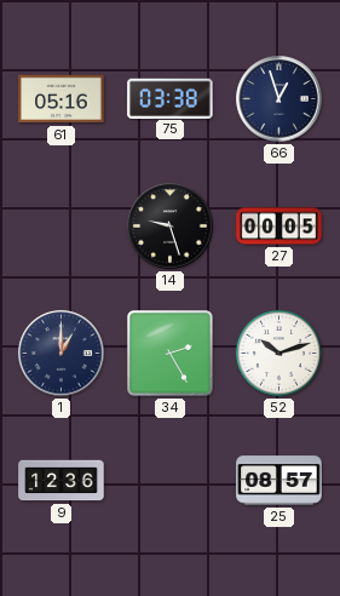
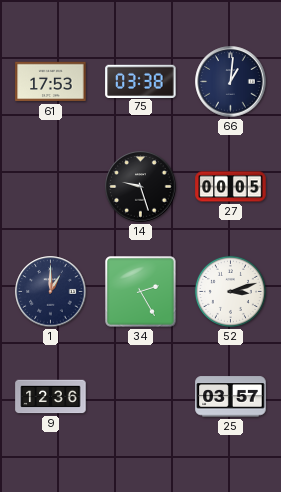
61: 05:16 -> 17:53 (51, 82)
66: 12:57 -> 1:01 (231, 82)
52: 10:12 -> 3:12 (230, 291)
25: 08:57 -> 03:57 (231, 397)
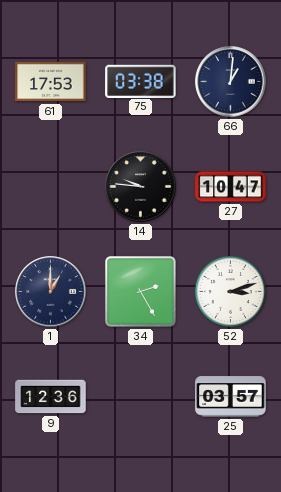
14: 9:27 -> 9:46 (141, 187)
27: 00:05 -> 10:47 (231, 187)
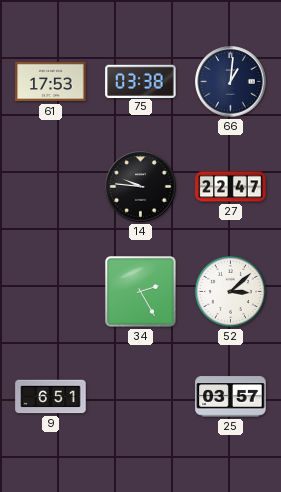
27: 10:47 -> 22:47 (231, 187)
1: 1:00 -> none (51, 292)
52: 3:12 -> 3:08 (230, 291)
9: 12:36 -> 6:51 (51, 397)
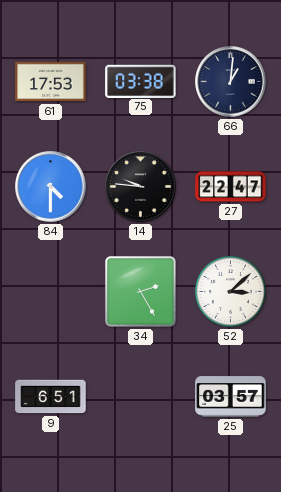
84: none -> 4:30 (51, 187)
